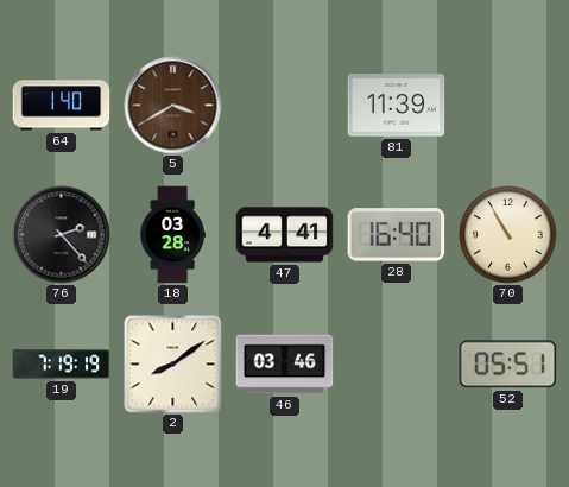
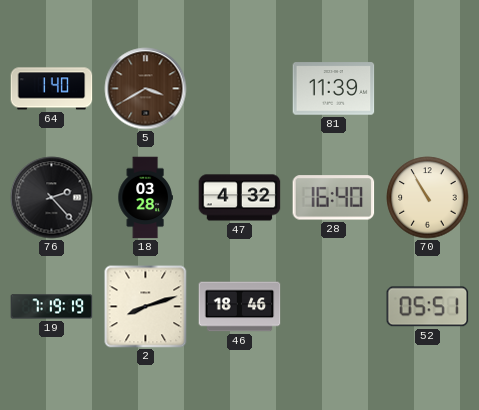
47: 4:41 -> 4:32 (240, 198)
2: 8:09 -> 8:12 (146, 307)
46: 03:46 -> 18:46 (240, 307)
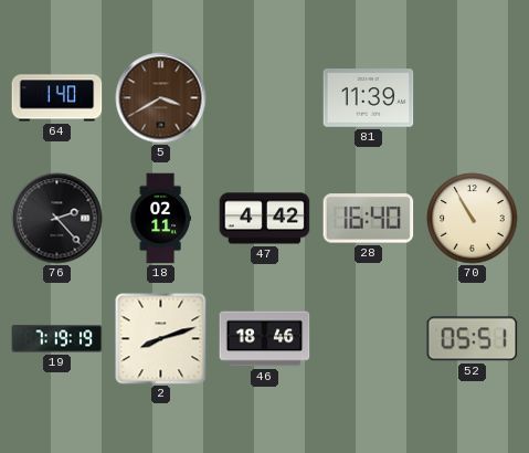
18: 03:28 -> 02:11 (160, 219)
47: 4:32 -> 4:42 (265, 219)
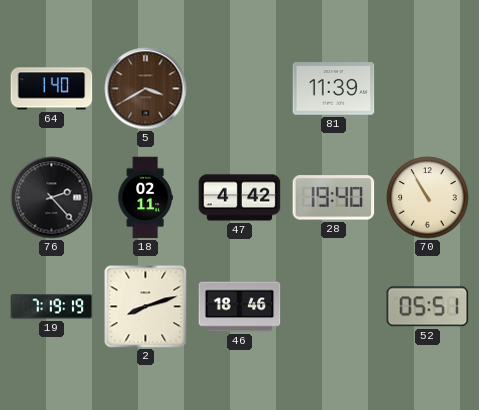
28: 16:40 -> 19:40 (334, 198)
